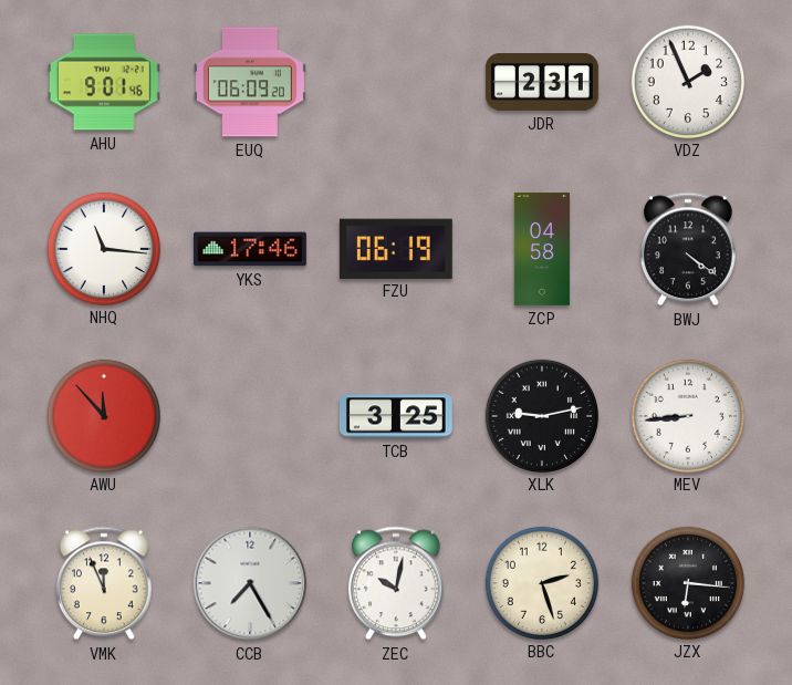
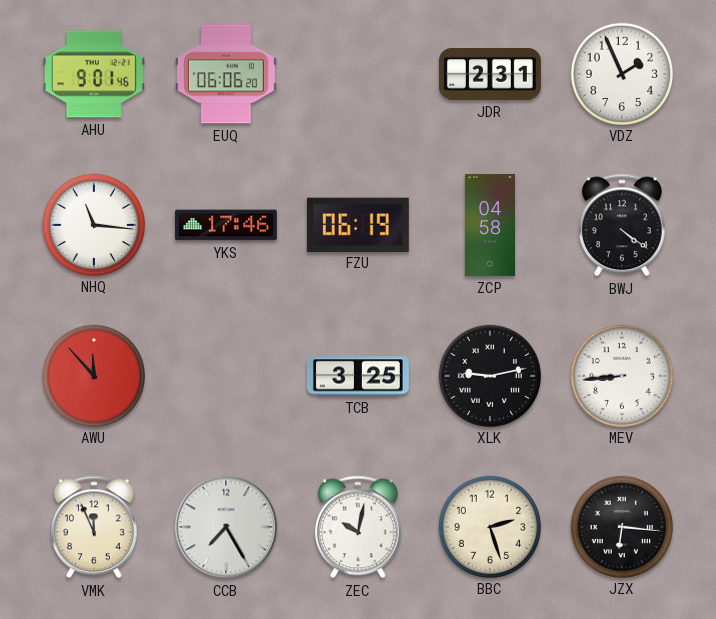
EUQ: 06:09 -> 06:06 (226, 74)
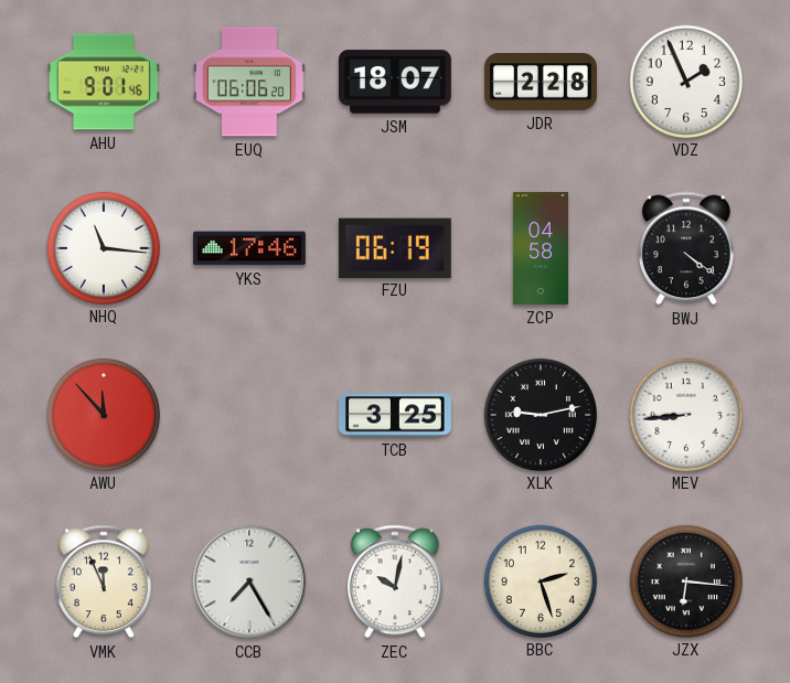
JSM: none -> 18:07 (395, 82)
JDR: 2:31 -> 2:28 (541, 82)
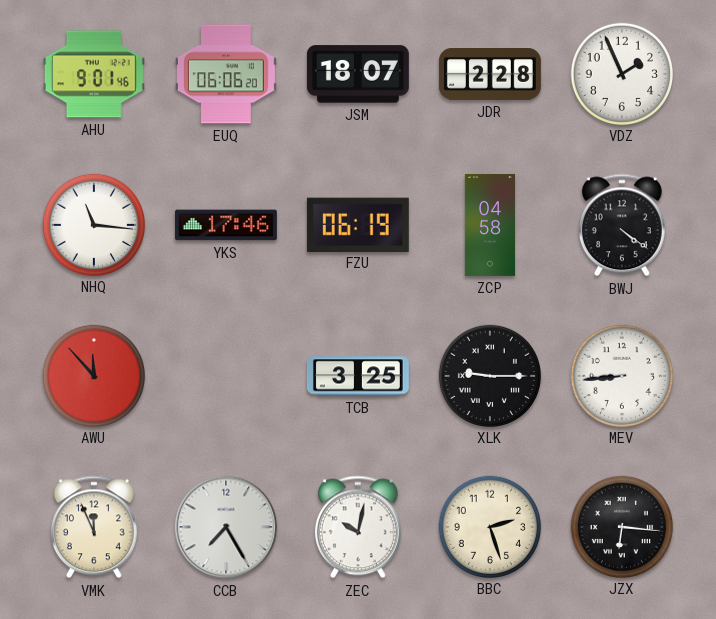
XLK: 9:13 -> 9:15 (489, 375)
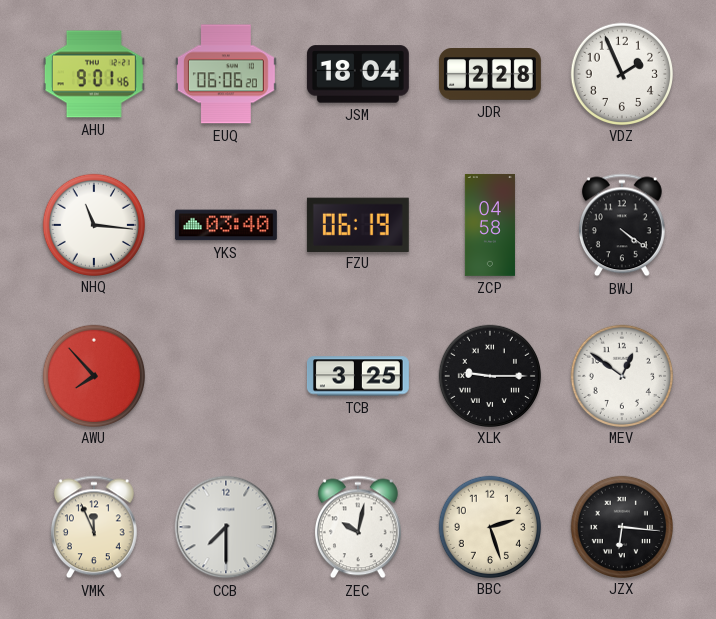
JSM: 18:07 -> 18:04 (358, 74)
YKS: 17:46 -> 03:40 (226, 225)
AWU: 11:53 -> 7:53 (93, 375)
MEV: 8:44 -> 12:51 (621, 375)
CCB: 7:25 -> 7:30 (226, 527)
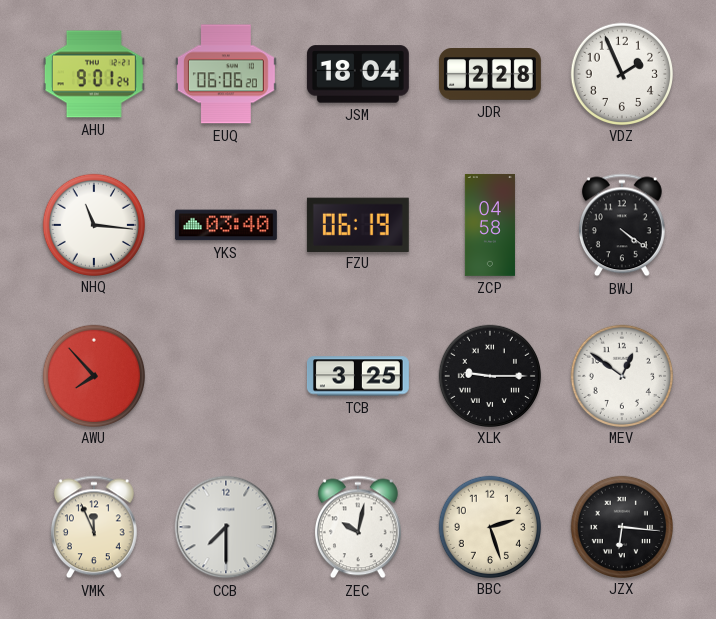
AHU: 9:01:46 -> 9:01:24 (94, 74)
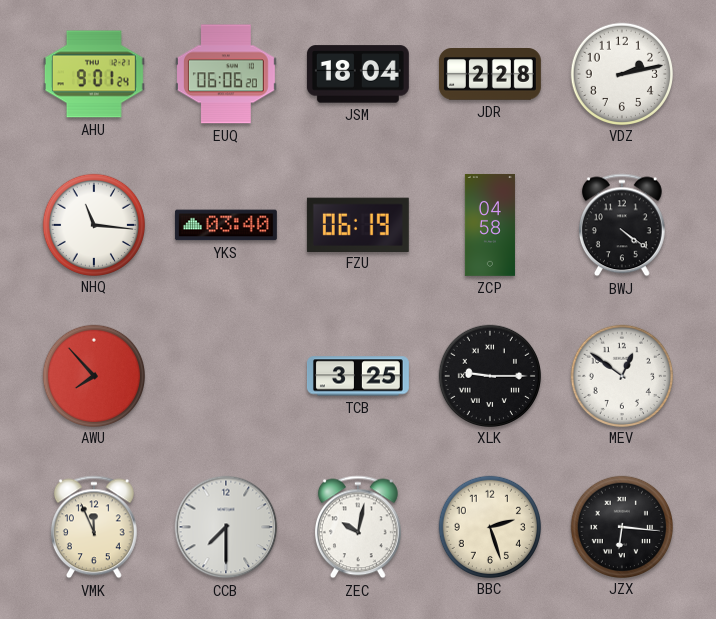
VDZ: 1:56 -> 2:13 (621, 73)
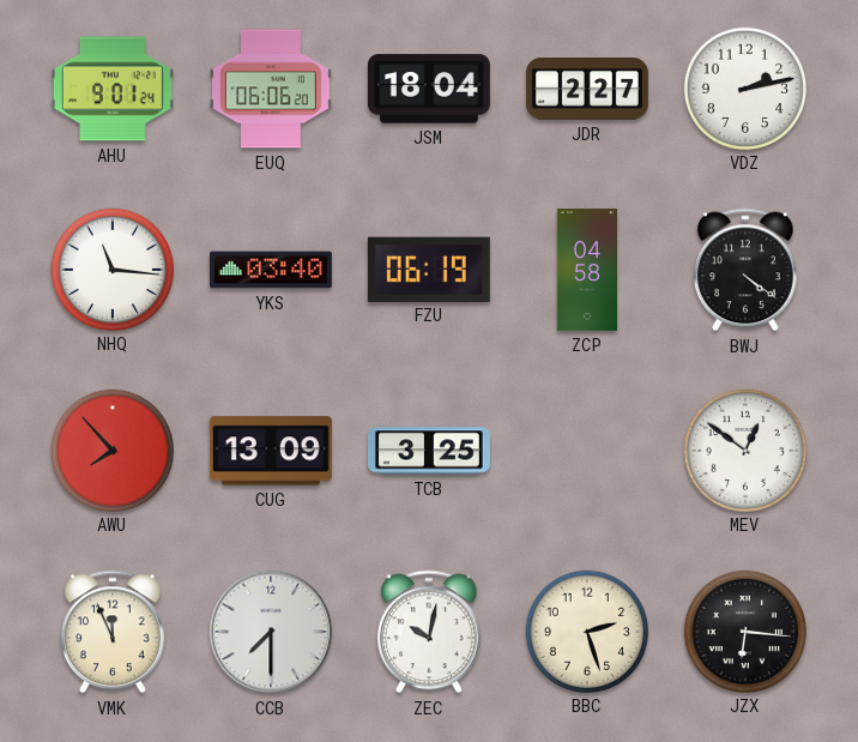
JDR: 2:28 -> 2:27 (587, 89)
CUG: none -> 13:09 (271, 451)
XLK: 9:15 -> none (489, 375)
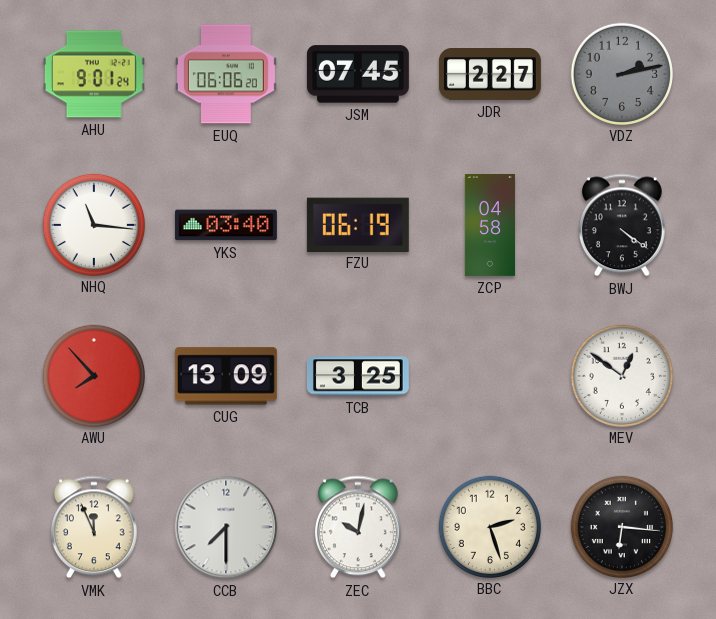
JSM: 18:04 -> 07:45 (358, 74)
VDZ dial: white -> grey (621, 73)
